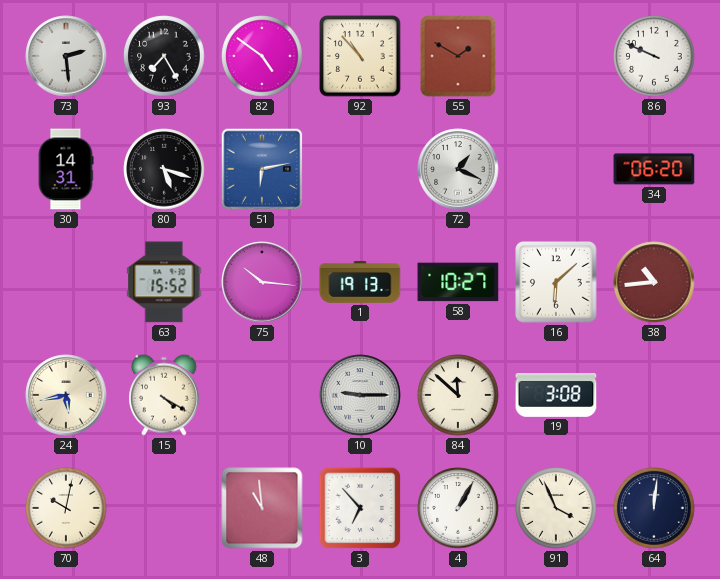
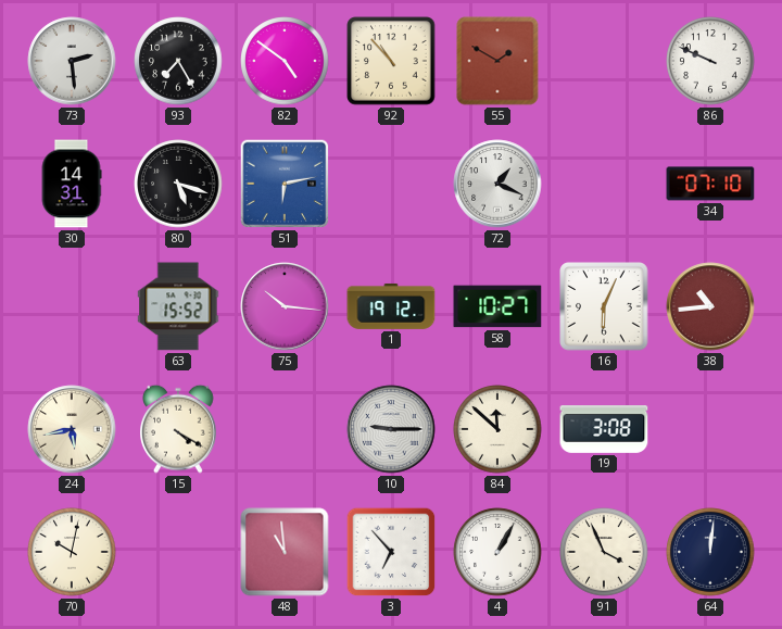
34: 06:20 -> 07:10 (710, 184)
1: 19:13 -> 19:12 (391, 306)
16: 6:08 -> 6:04 (604, 306)
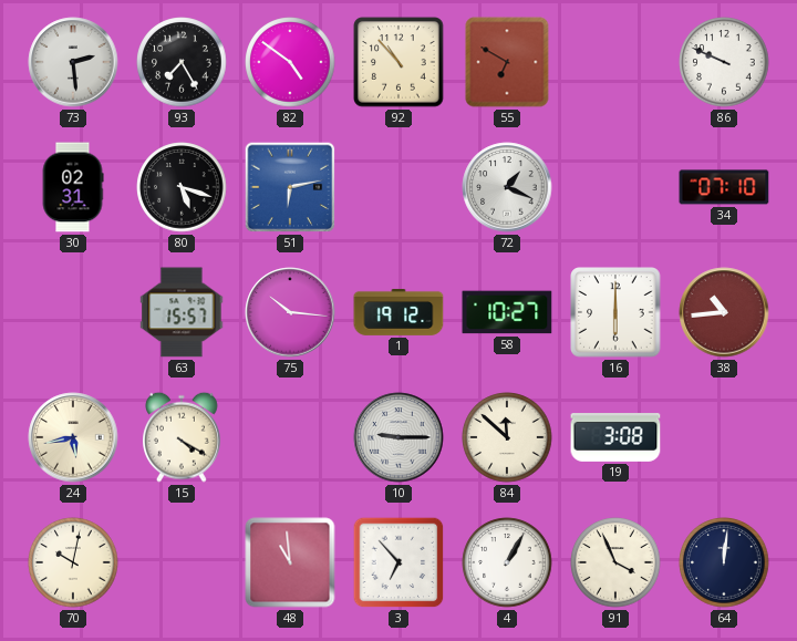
55: 1:50 -> 6:50 (507, 62)
30: 14:31 -> 02:31 (73, 187)
63: 15:52 -> 15:57 (182, 312)
16: 6:04 -> 6:00 (615, 312)
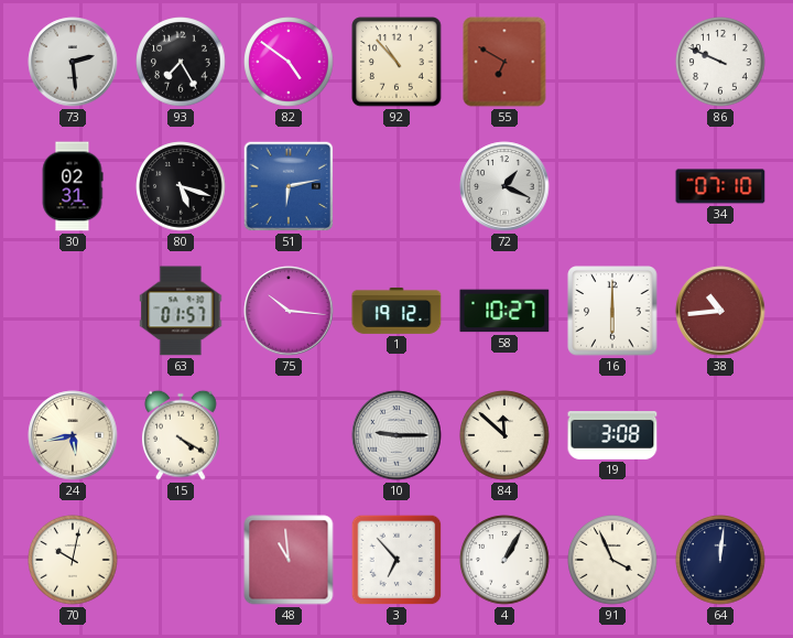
63: 15:57 -> 01:57 (181, 311)
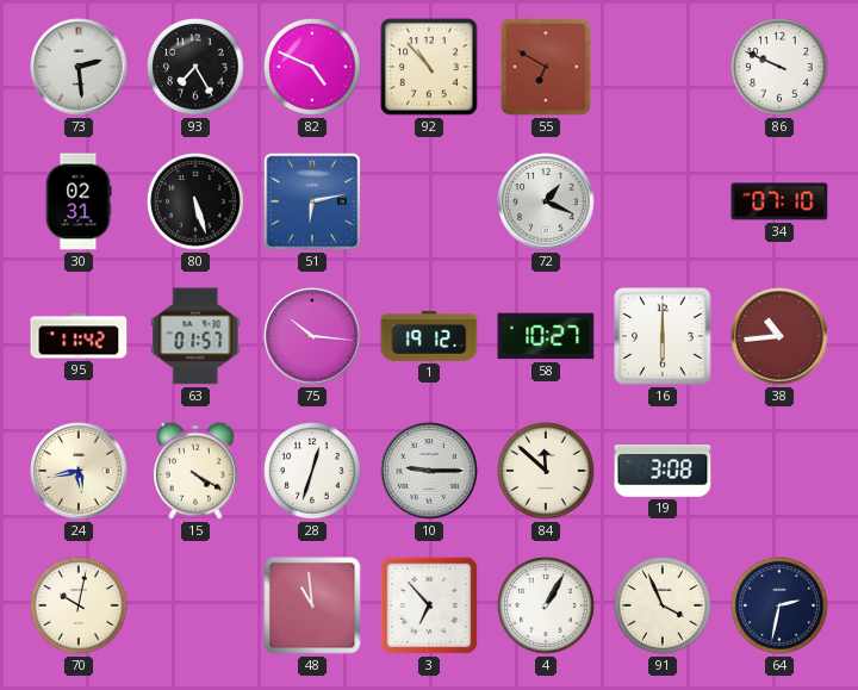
82: 4:51 -> 4:49 (312, 67)
80: 5:18 -> 5:27 (195, 201)
95: none -> 11:42 (79, 336)
28: none -> 12:33 (312, 471)
64: 12:01 -> 2:32 (779, 605)
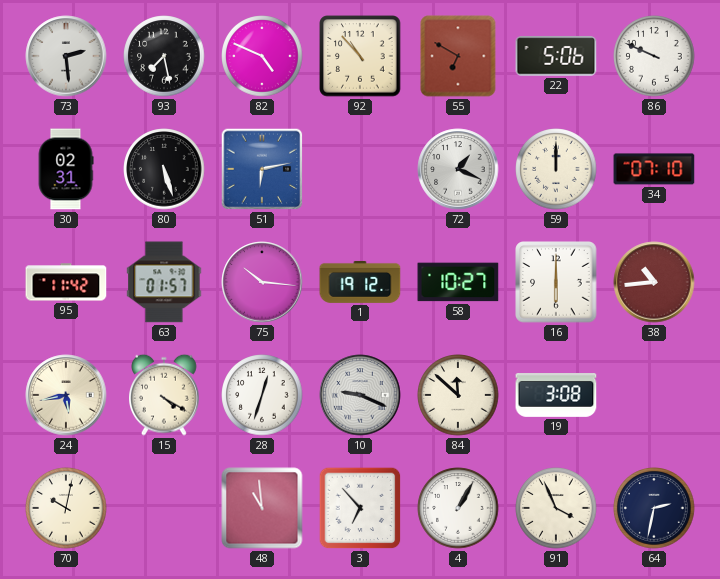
93: 7:25 -> 7:28 (164, 56)
22: none -> 5:06 (556, 56)
59: none -> 12:00 (556, 169)
10: 9:15 -> 9:19 (360, 395)
